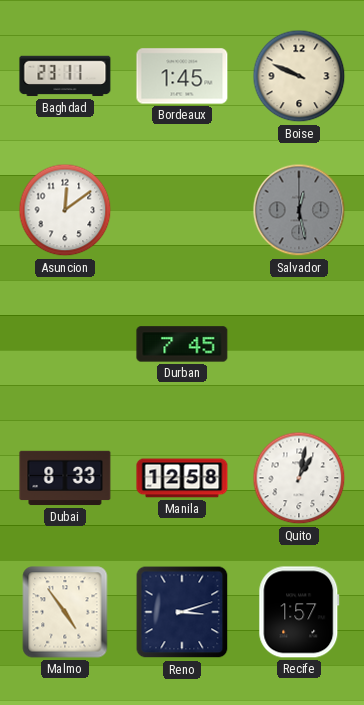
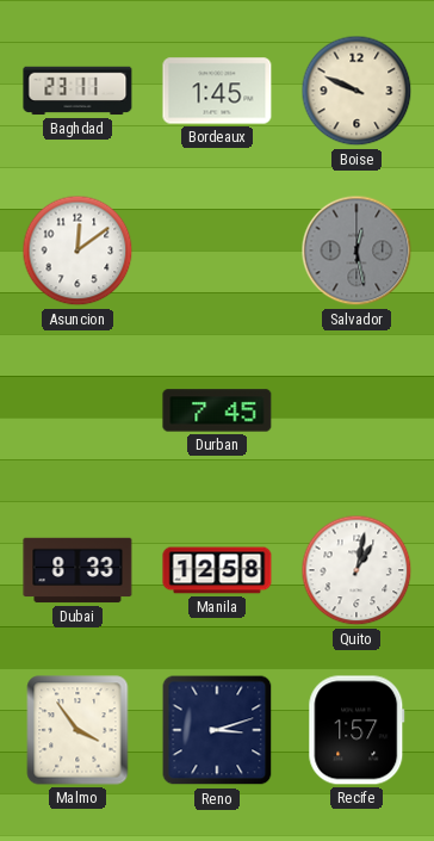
Malmo: 4:54 -> 3:54 (77, 730)
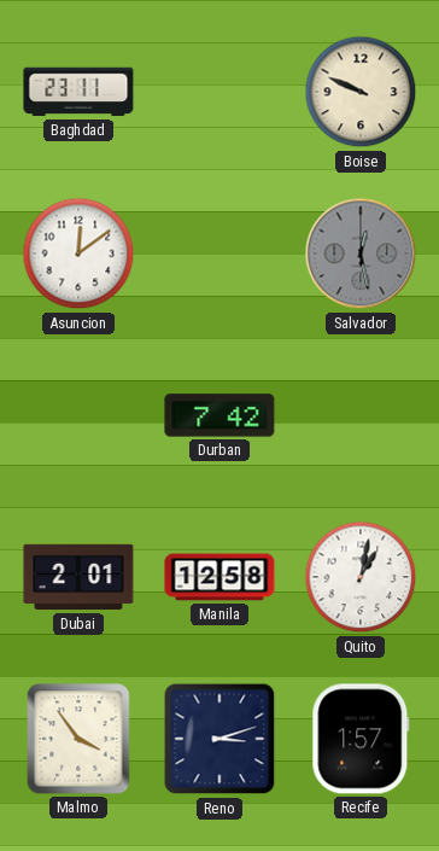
Bordeaux: 1:45 -> none (217, 91)
Durban: 7:45 -> 7:42 (219, 415)
Dubai: 8:33 -> 2:01 (78, 577)
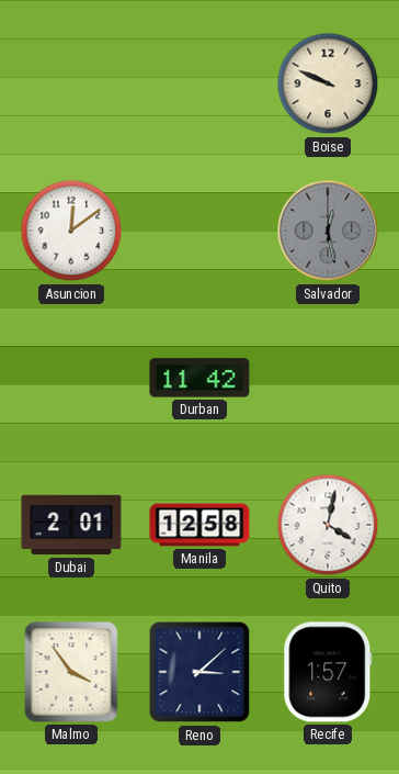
Baghdad: 23:11 -> none (78, 92)
Durban: 7:42 -> 11:42 (200, 378)
Quito: 1:02 -> 4:02 (328, 525)
Reno: 3:12 -> 3:08 (200, 672)
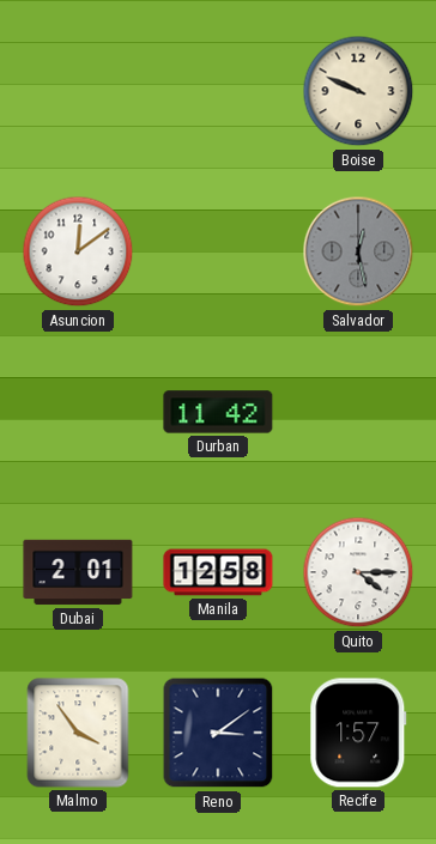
Quito: 4:02 -> 4:15 (358, 572)
Reno: 3:08 -> 3:09 (218, 733)
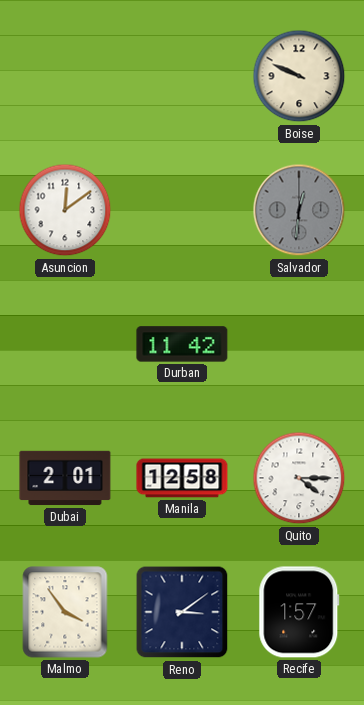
Salvador: 12:28 -> 12:31 (299, 210)
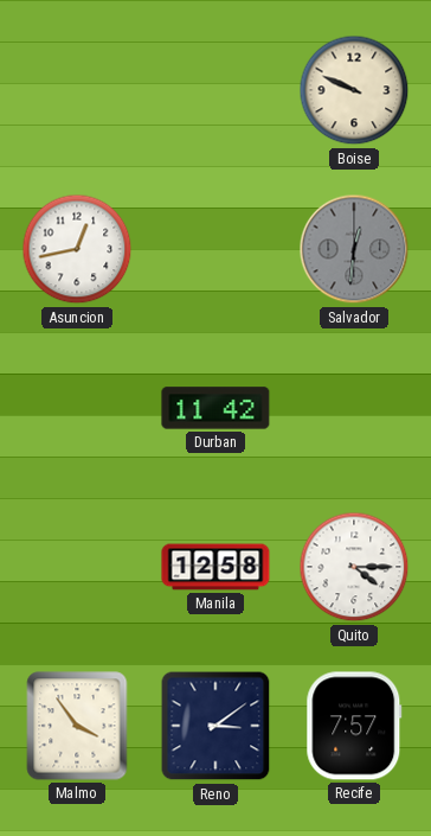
Asuncion: 12:09 -> 12:43 (77, 249)
Dubai: 2:01 -> none (65, 478)
Recife: 1:57 -> 7:57 (354, 726)
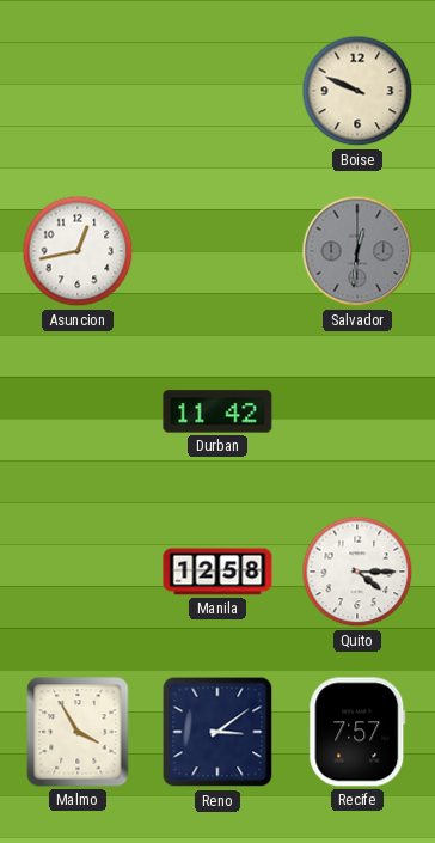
Malmo: 3:54 -> 3:55 (78, 732)
